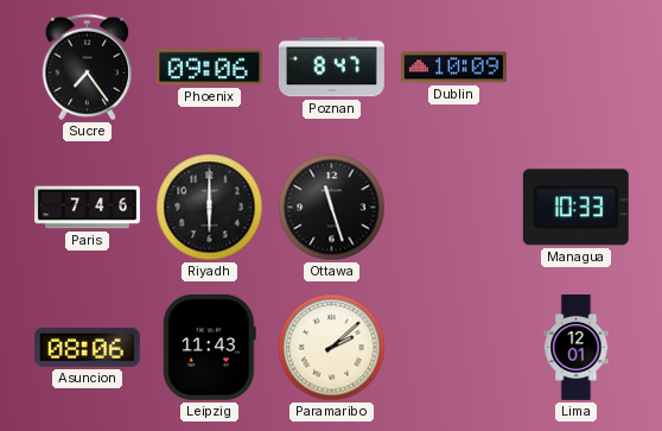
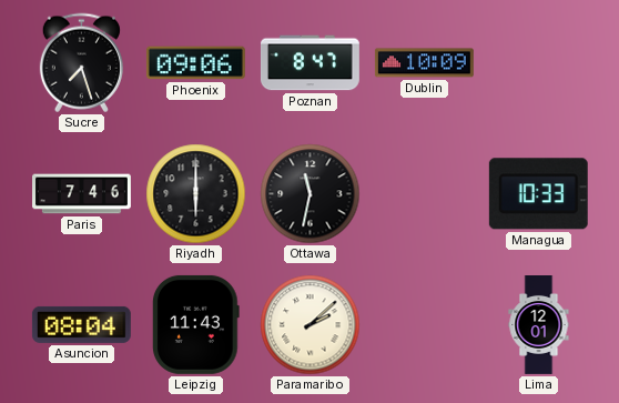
Sucre: 7:24 -> 7:27 (81, 63)
Ottawa: 11:27 -> 11:32 (311, 194)
Asuncion: 08:06 -> 08:04 (81, 324)
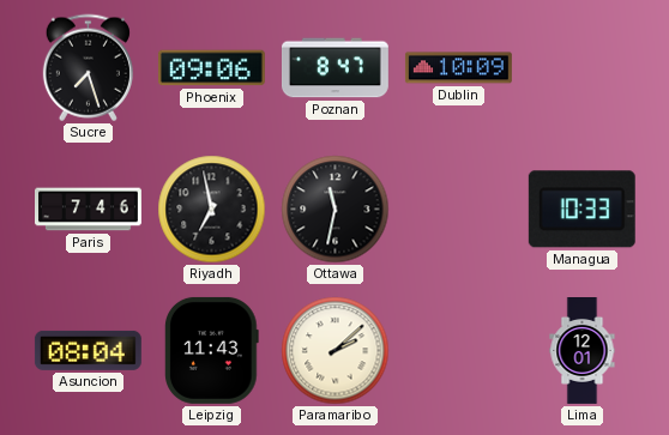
Riyadh: 6:00 -> 6:58 (212, 210)
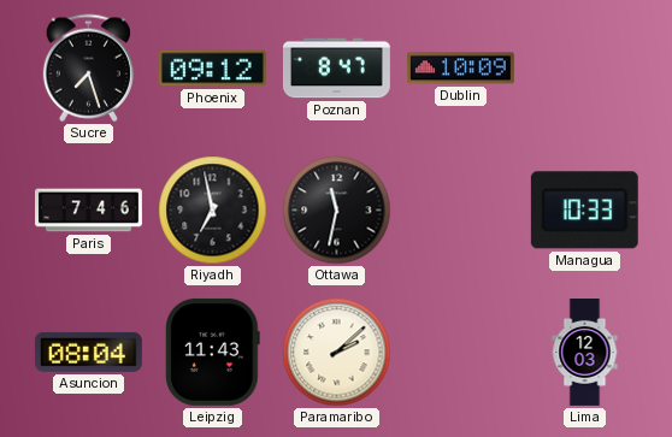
Phoenix: 09:06 -> 09:12 (212, 69)
Lima: 12:01 -> 12:03 (585, 353)
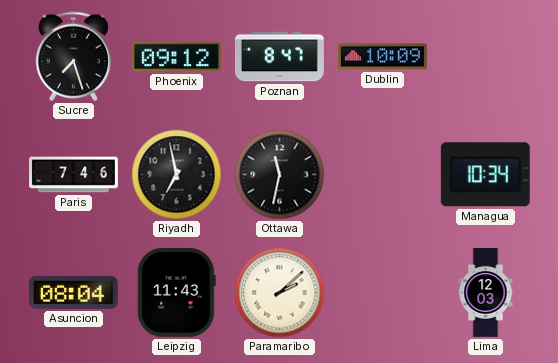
Managua: 10:33 -> 10:34 (485, 175)
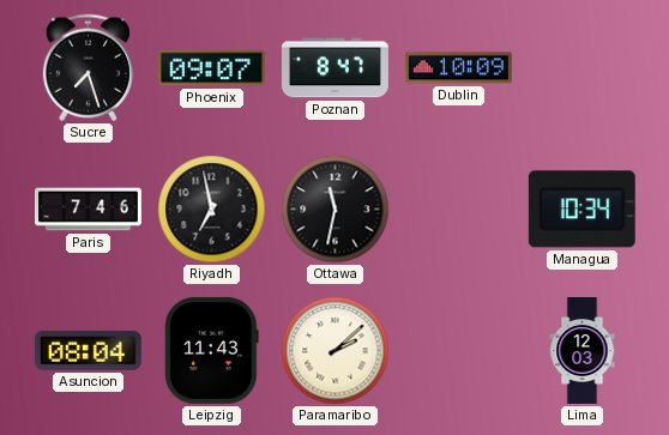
Phoenix: 09:12 -> 09:07 (211, 68)
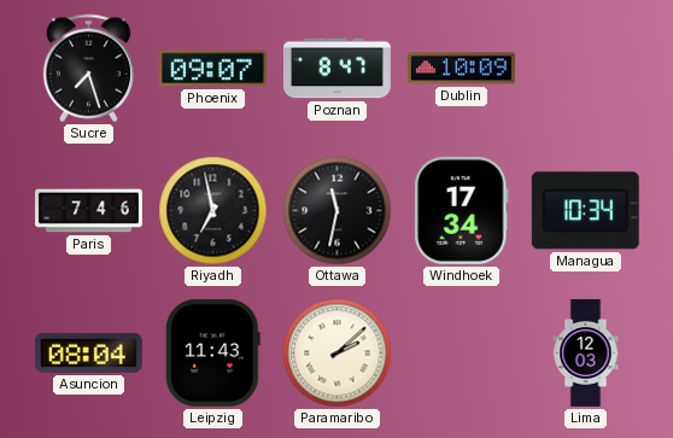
Windhoek: none -> 17:34 (461, 210)
